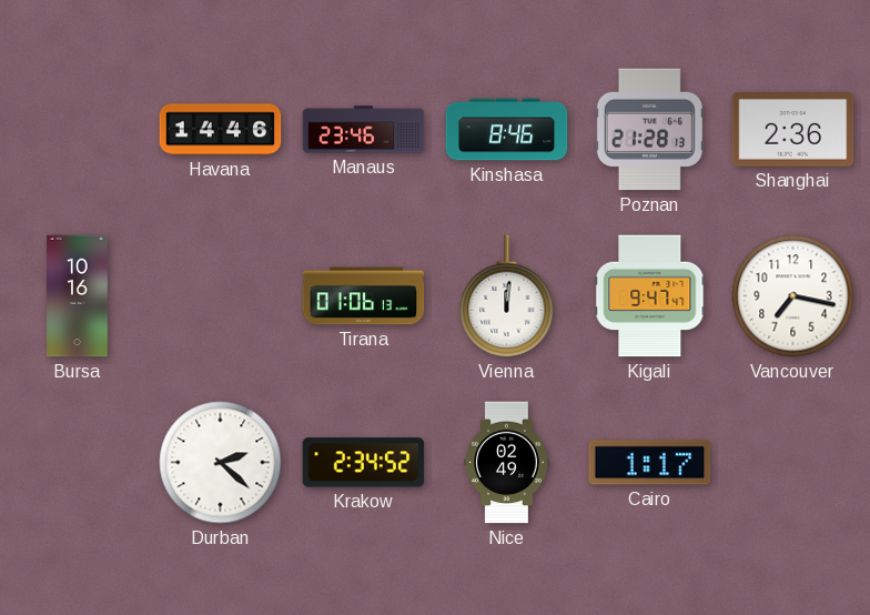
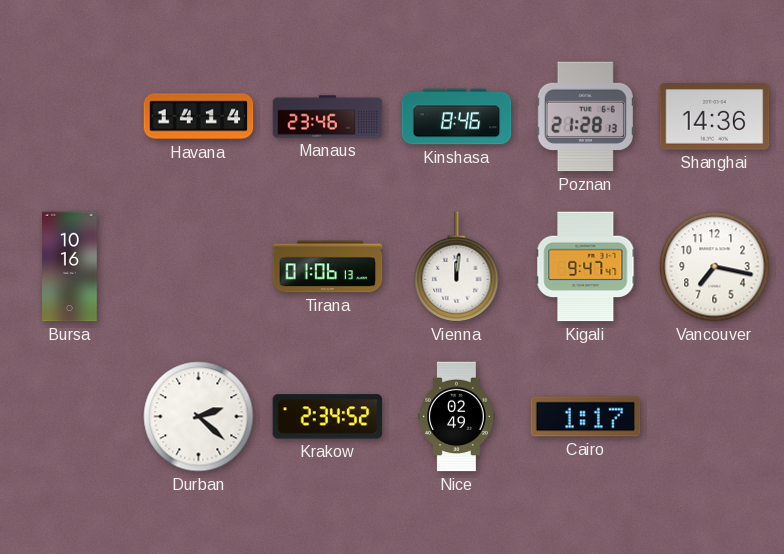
Havana: 14:46 -> 14:14 (199, 117)
Shanghai: 2:36 -> 14:36 (715, 117)
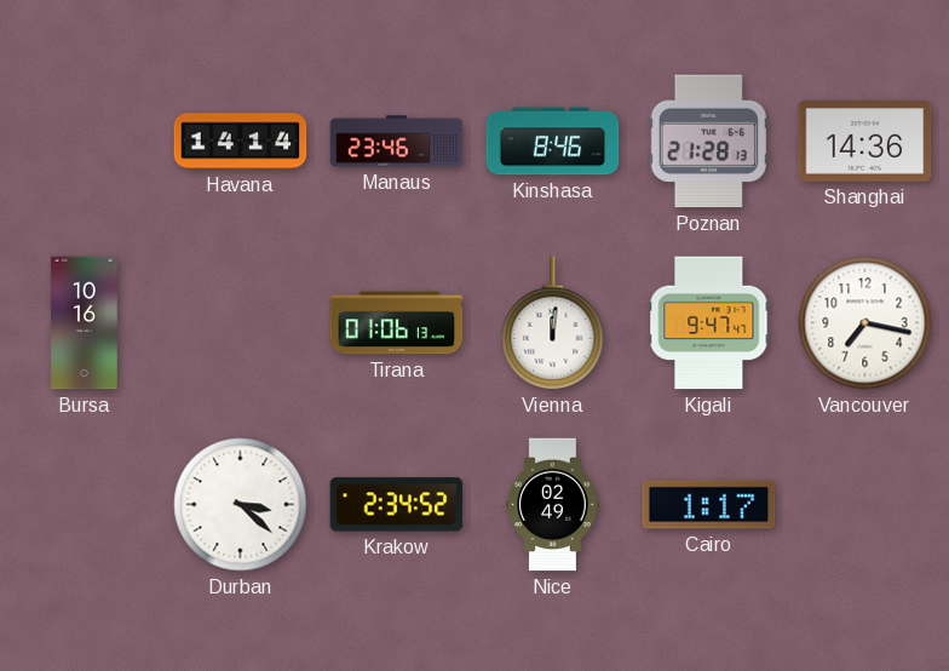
Durban: 2:22 -> 3:22 (241, 505)
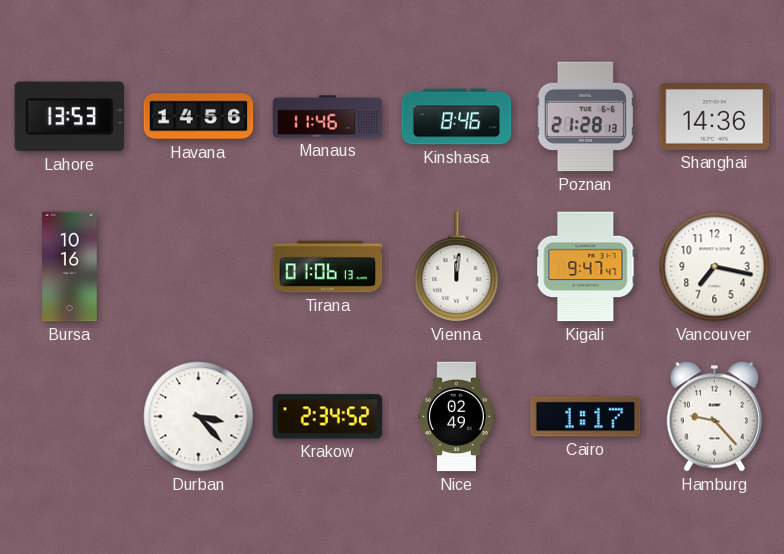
Lahore: none -> 13:53 (70, 117)
Havana: 14:14 -> 14:56 (199, 117)
Manaus: 23:46 -> 11:46 (328, 117)
Durban: 3:22 -> 3:23 (199, 417)
Hamburg: none -> 9:23 (714, 417)
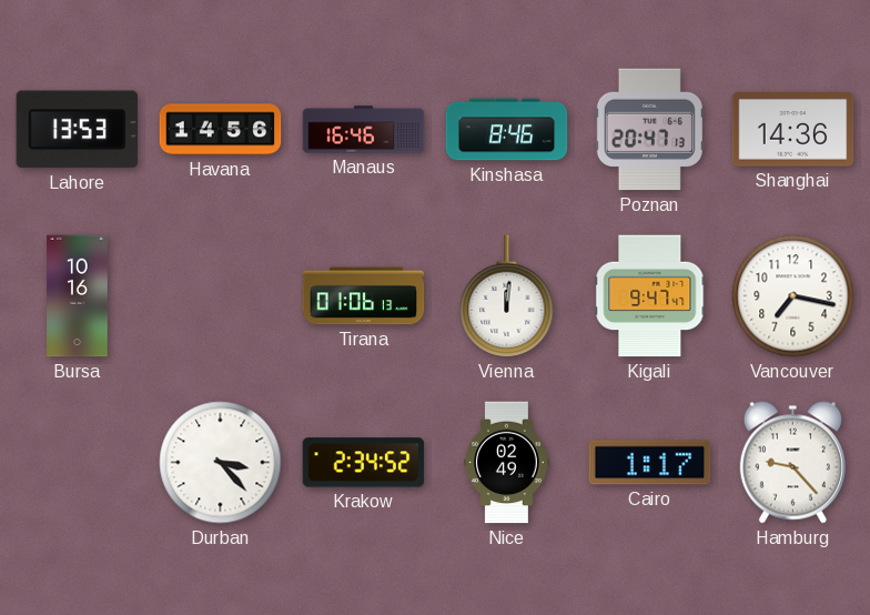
Manaus: 11:46 -> 16:46 (364, 130)
Poznan: 21:28 -> 20:47 (649, 130)
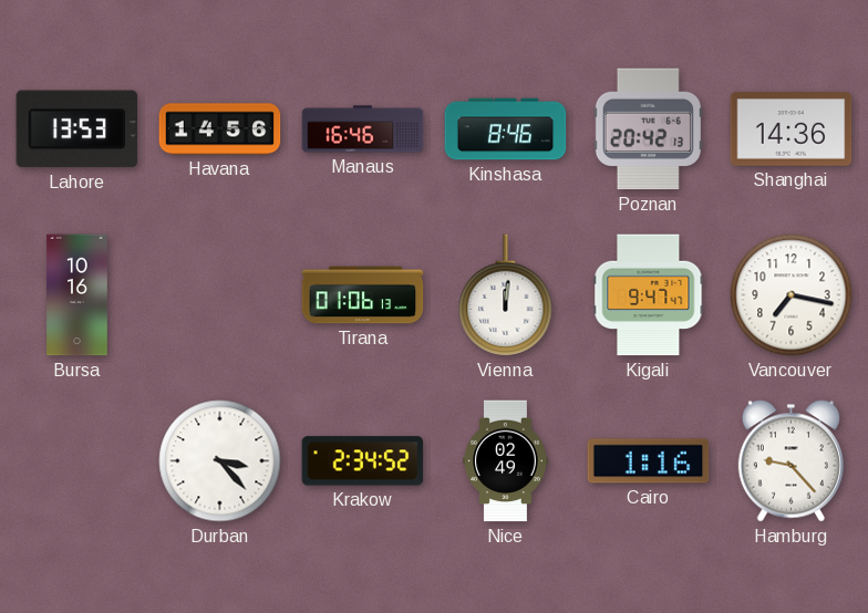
Poznan: 20:47 -> 20:42 (648, 129)
Cairo: 1:17 -> 1:16 (649, 461)
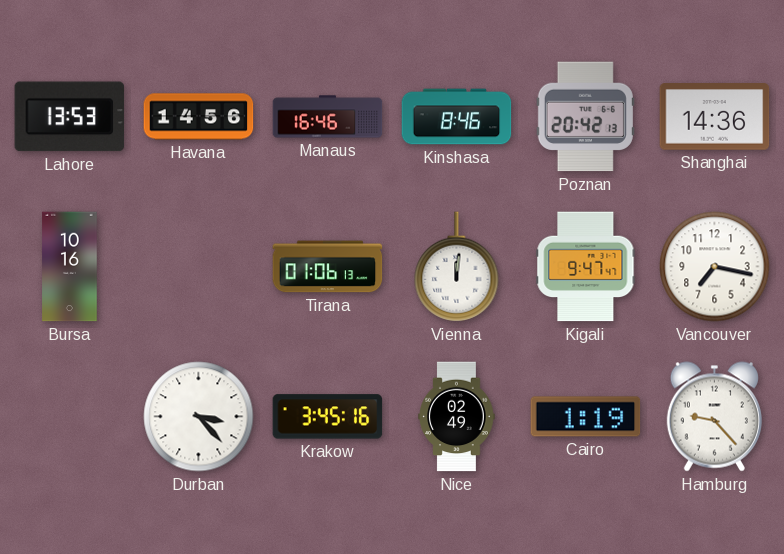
Krakow: 2:34 -> 3:45 (328, 417)
Cairo: 1:16 -> 1:19 (586, 417)
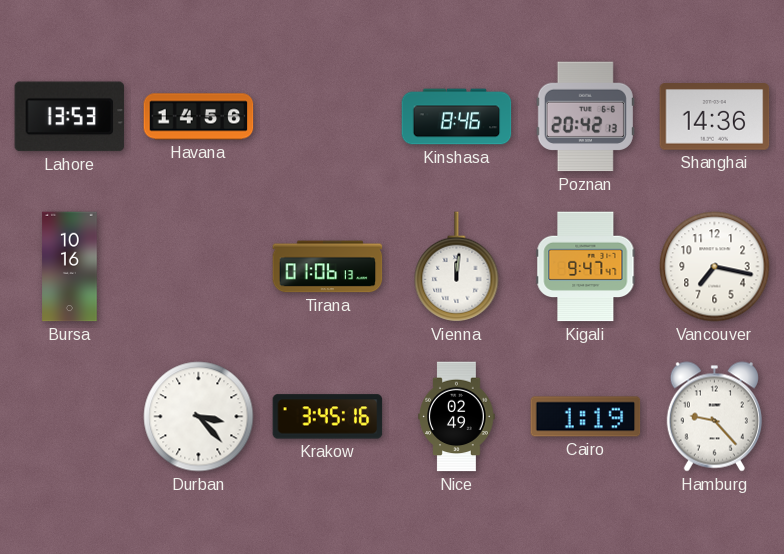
Manaus: 16:46 -> none (328, 117)
